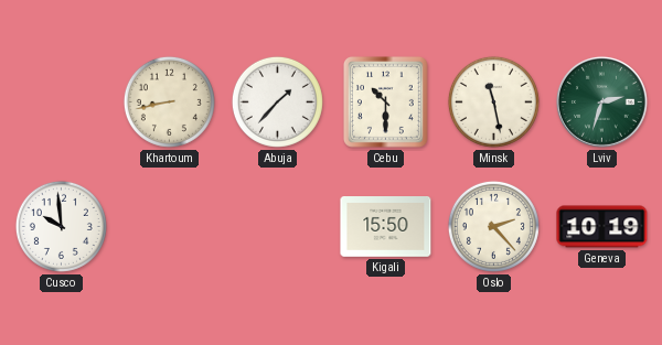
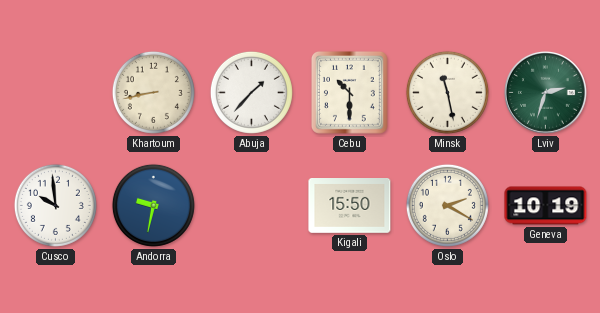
Andorra: none -> 9:32 (153, 205)
Oslo: 2:23 -> 2:20 (447, 205)
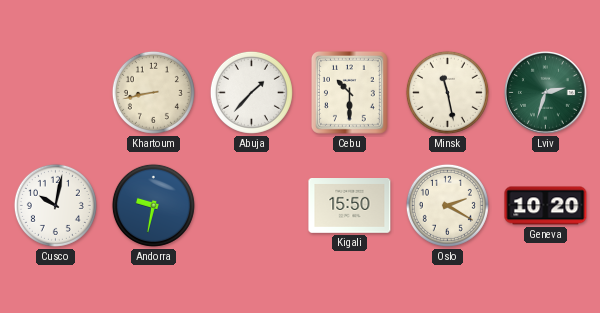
Cusco: 9:59 -> 10:02 (55, 205)
Geneva: 10:19 -> 10:20 (546, 206)
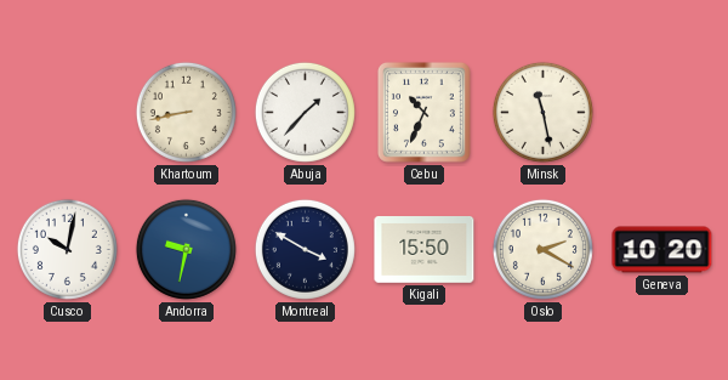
Cebu: 10:30 -> 10:34 (423, 112)
Lviv: 2:33 -> none (545, 92)
Montreal: none -> 3:50 (305, 249)
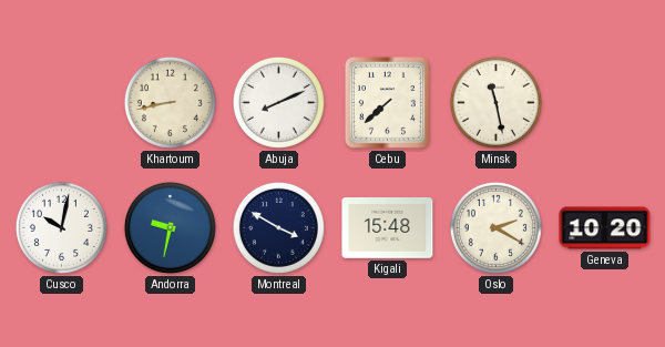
Abuja: 1:37 -> 8:11 (278, 102)
Cebu: 10:34 -> 7:38 (387, 102)
Kigali: 15:50 -> 15:48 (388, 228)
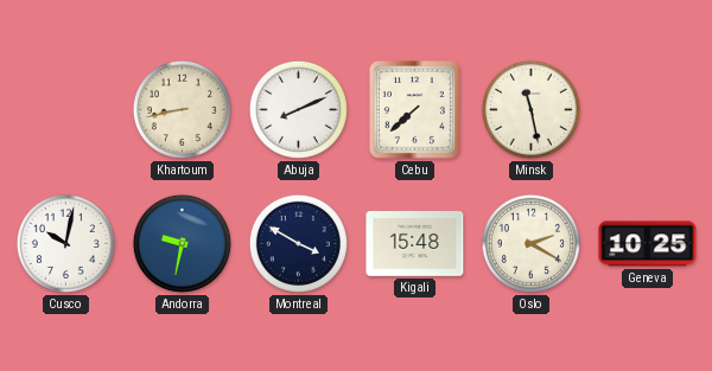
Geneva: 10:20 -> 10:25 (648, 244)
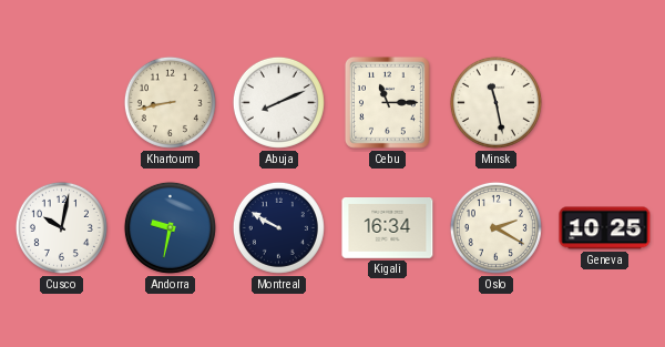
Cebu: 7:38 -> 11:15 (387, 102)
Montreal: 3:50 -> 9:50 (278, 227)
Kigali: 15:48 -> 16:34 (388, 228)
